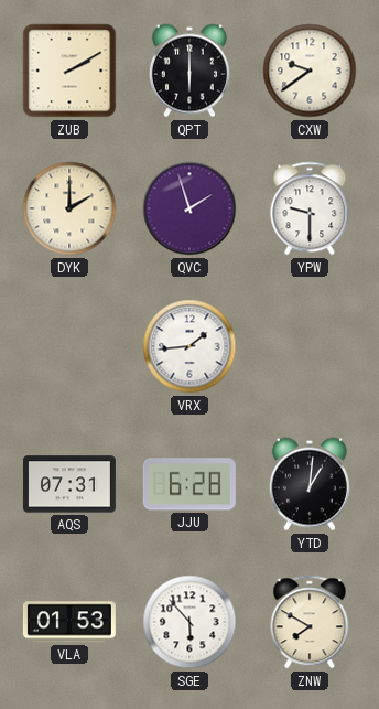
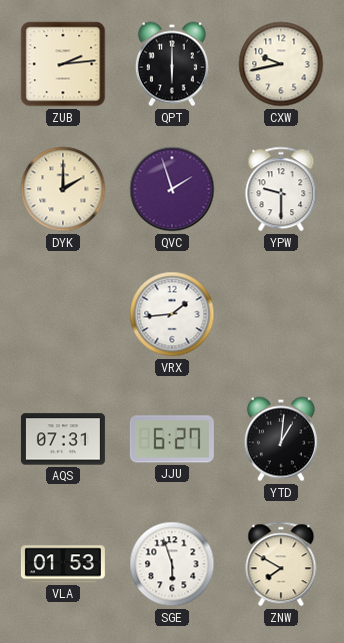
ZUB: 2:10 -> 2:14 (63, 64)
CXW: 9:39 -> 9:43 (281, 64)
JJU: 6:28 -> 6:27 (172, 439)
SGE: 5:53 -> 5:57 (172, 564)
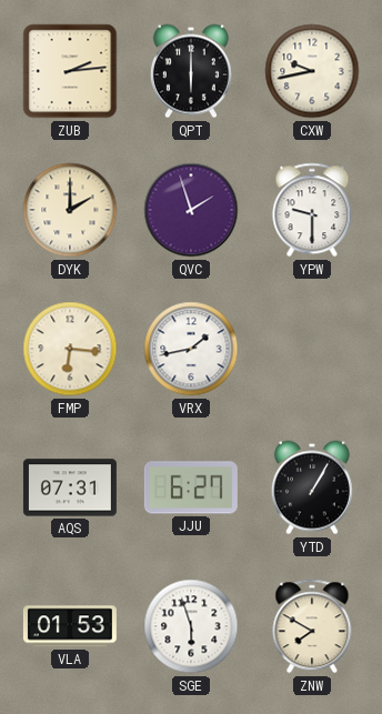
FMP: none -> 6:16 (70, 349)
VRX: 1:44 -> 1:43 (191, 349)
YTD: 1:01 -> 1:05 (312, 487)
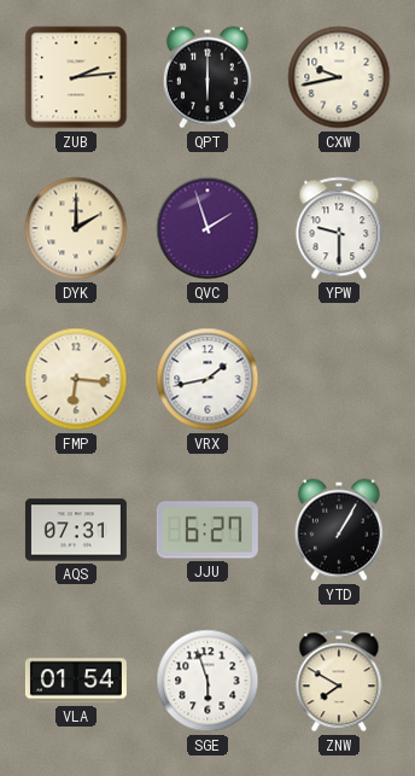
VLA: 01:53 -> 01:54 (76, 681)
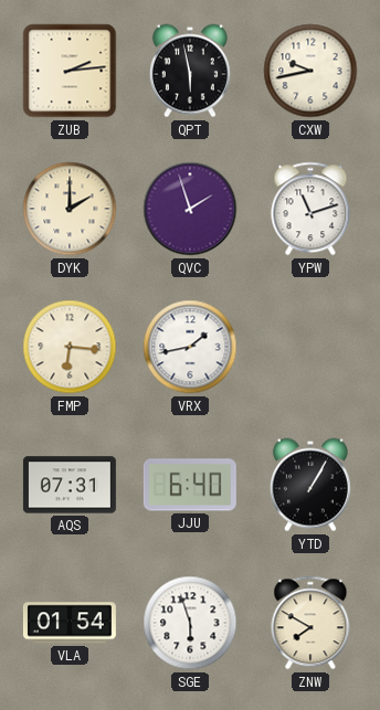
QPT: 6:00 -> 5:58 (190, 71)
YPW: 9:30 -> 11:12 (310, 209)
JJU: 6:27 -> 6:40 (190, 485)
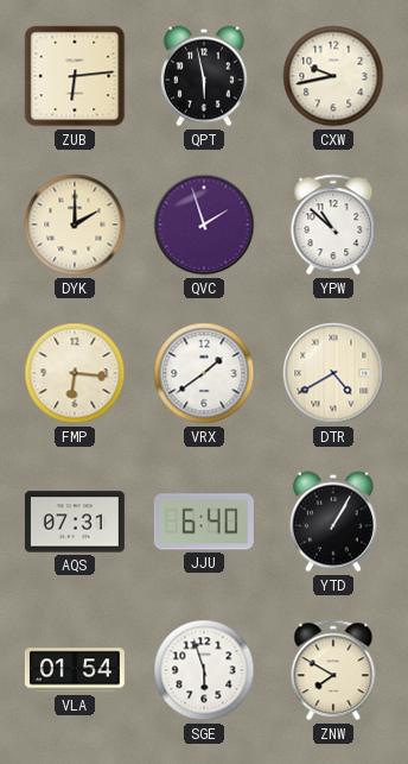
ZUB: 2:14 -> 6:14 (75, 76)
YPW: 11:12 -> 10:52 (333, 225)
VRX: 1:43 -> 1:39 (204, 373)
DTR: none -> 4:40 (333, 373)
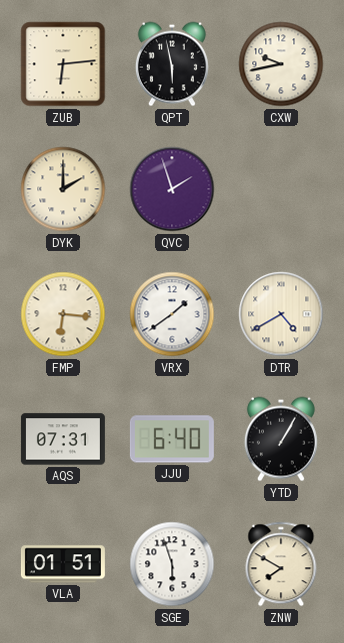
YPW: 10:52 -> none (333, 225)
VLA: 01:54 -> 01:51 (63, 564)
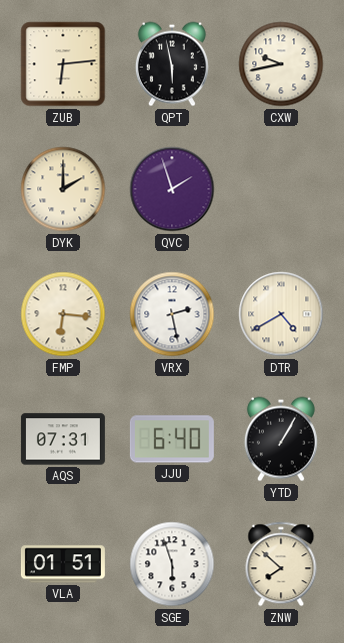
VRX: 1:39 -> 2:28 (172, 314)
ZNW: 7:50 -> 7:52 (281, 564)
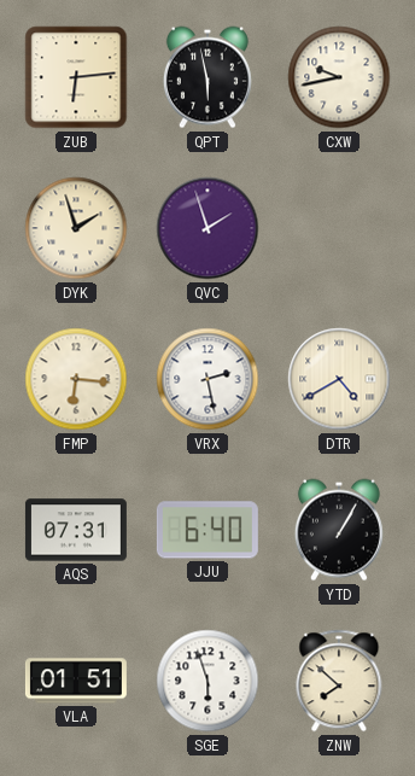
DYK: 2:00 -> 1:57 (76, 228)
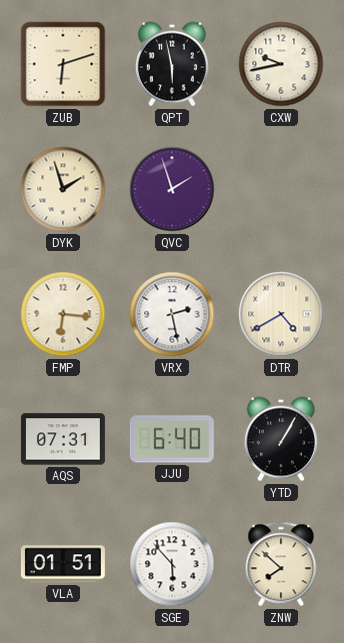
ZUB: 6:14 -> 6:12 (63, 64)
SGE: 5:57 -> 5:53 (172, 564)
